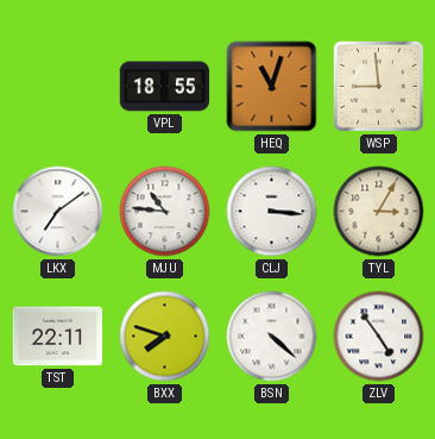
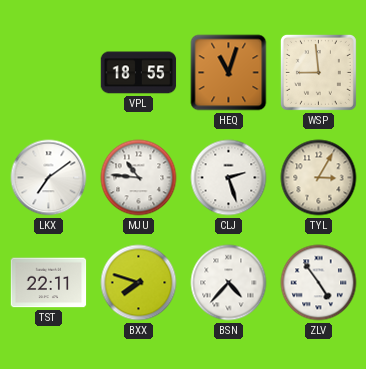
CLJ: 3:16 -> 2:27 (229, 178)
BSN: 4:22 -> 4:37 (229, 283)
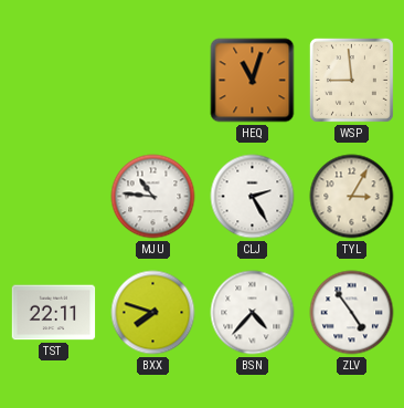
VPL: 18:55 -> none (139, 73)
LKX: 7:09 -> none (49, 178)
CLJ: 2:27 -> 2:25 (253, 197)
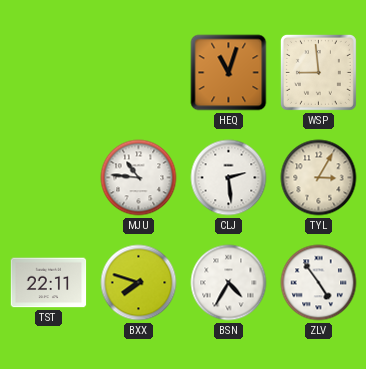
CLJ: 2:25 -> 2:29 (229, 178)
BSN: 4:37 -> 4:35 (229, 283)
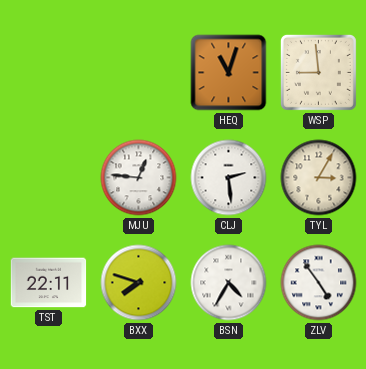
MJU: 10:46 -> 12:46 (139, 178)
